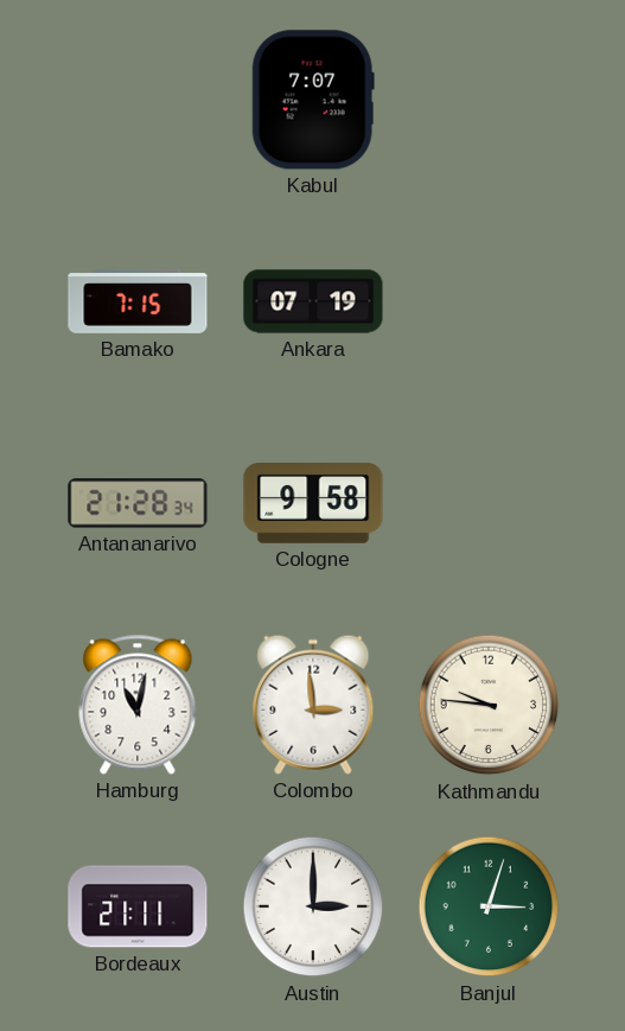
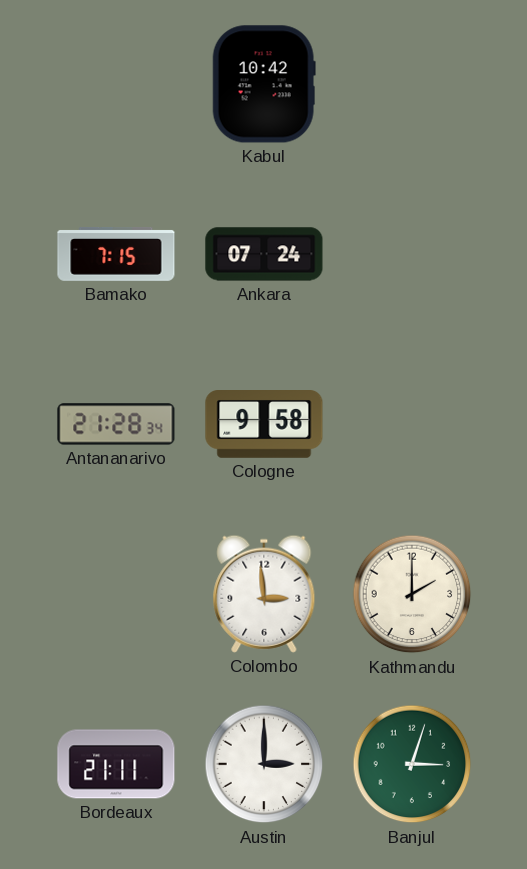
Kabul: 7:07 -> 10:42 (264, 84)
Ankara: 07:19 -> 07:24 (264, 254)
Hamburg: 11:02 -> none (138, 705)
Kathmandu: 9:46 -> 2:00 (412, 594)
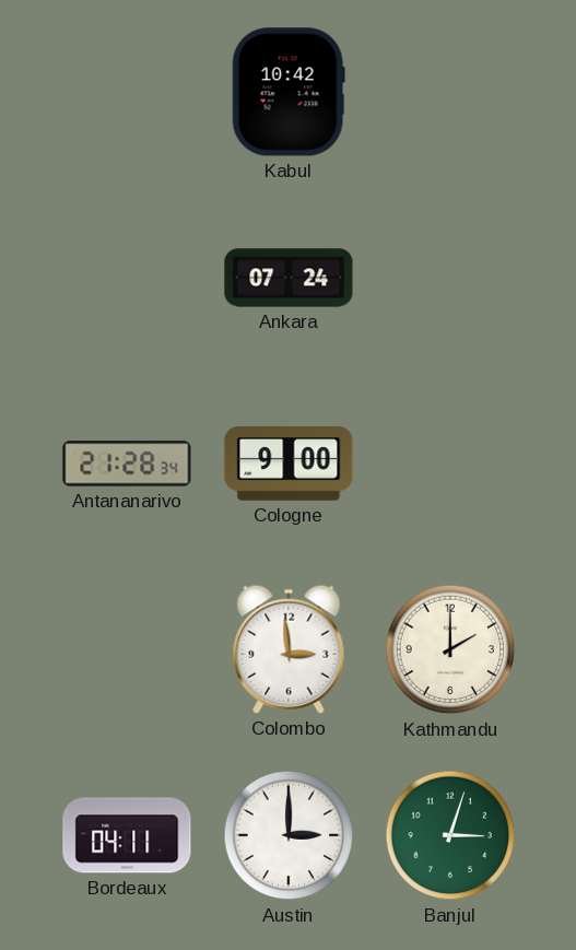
Bamako: 7:15 -> none (116, 255)
Cologne: 9:58 -> 9:00 (289, 464)
Bordeaux: 21:11 -> 04:11 (127, 835)
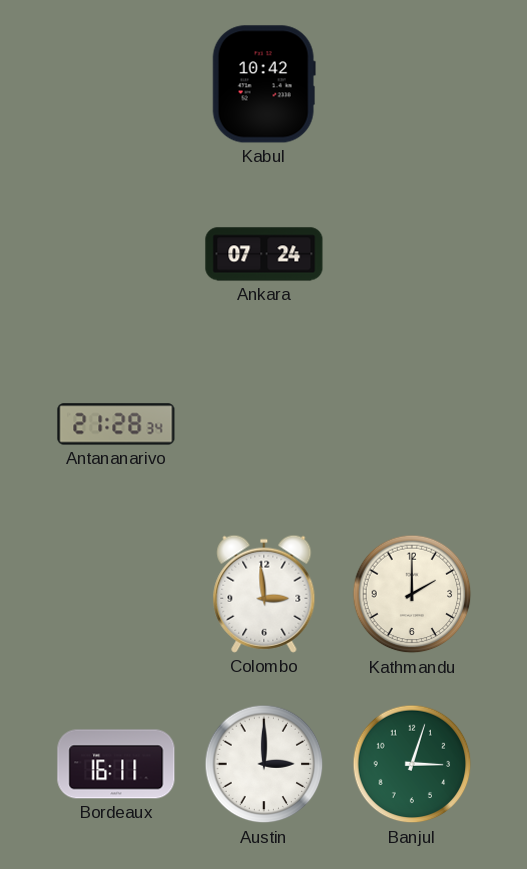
Cologne: 9:00 -> none (289, 464)
Bordeaux: 04:11 -> 16:11 (116, 764)
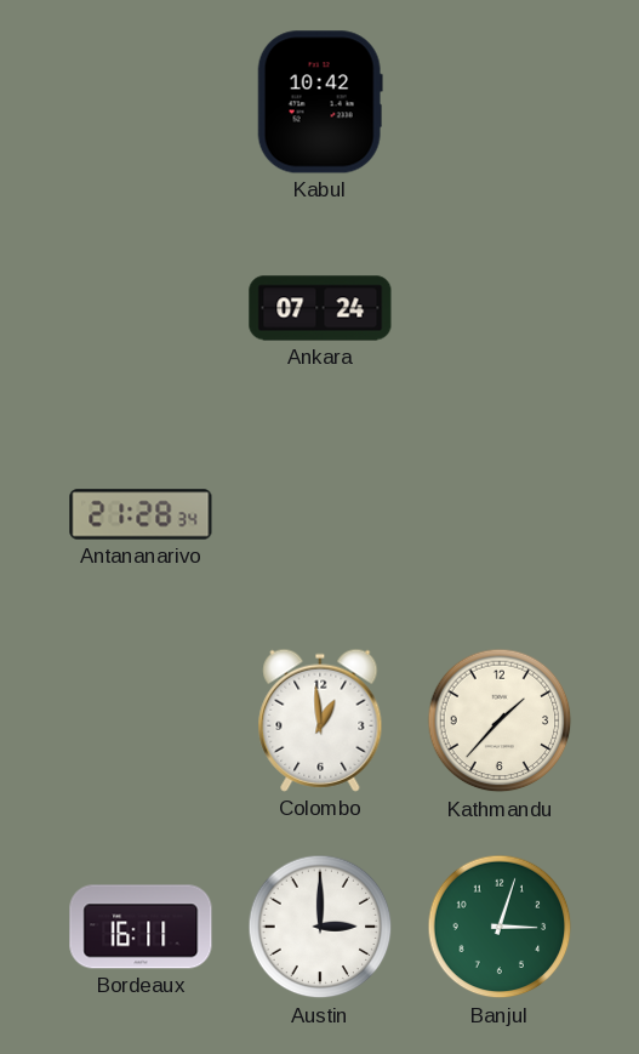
Colombo: 2:59 -> 12:59 (320, 720)
Kathmandu: 2:00 -> 1:37 (500, 720)
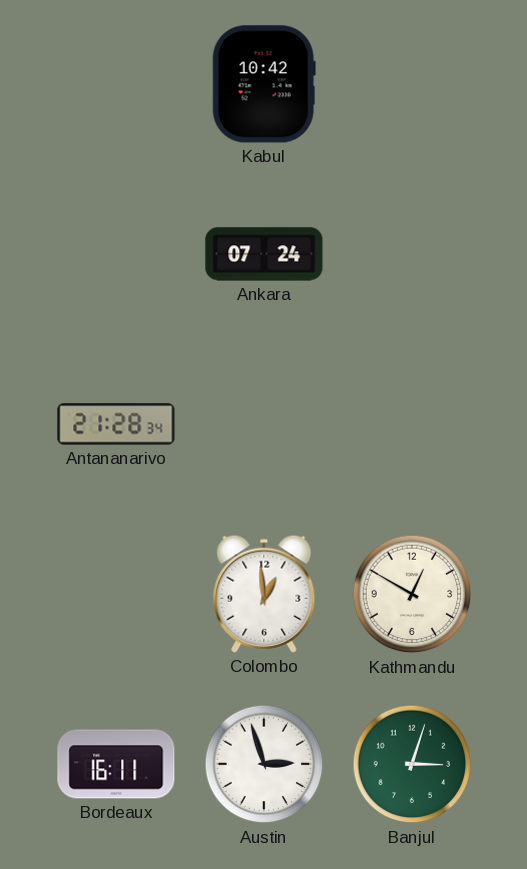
Kathmandu: 1:37 -> 12:50 (412, 594)
Austin: 3:00 -> 2:57 (264, 764)
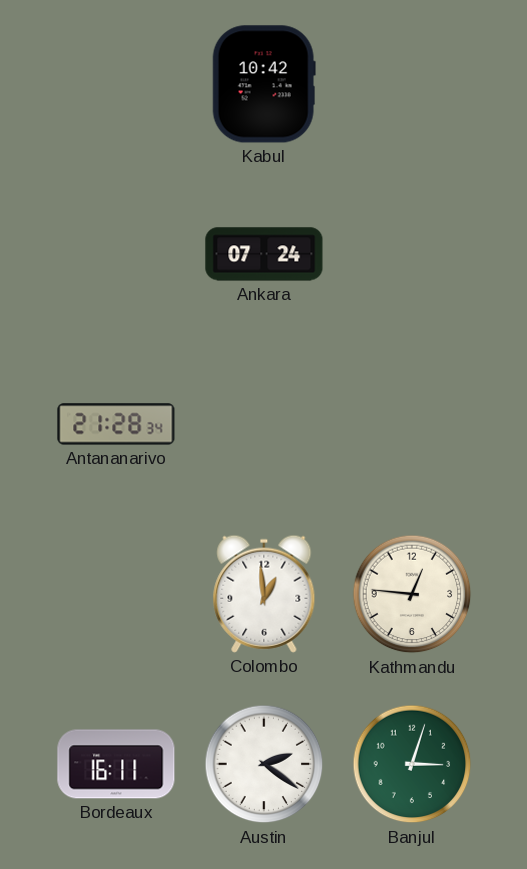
Kathmandu: 12:50 -> 12:46 (412, 594)
Austin: 2:57 -> 2:21 (264, 764)
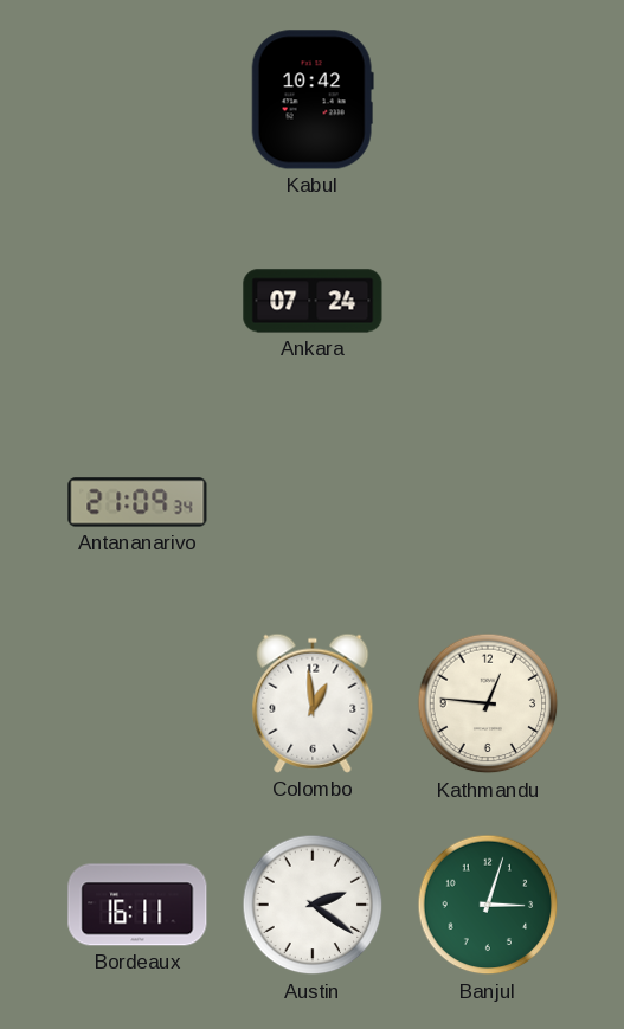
Antananarivo: 21:28 -> 21:09 (137, 502)
